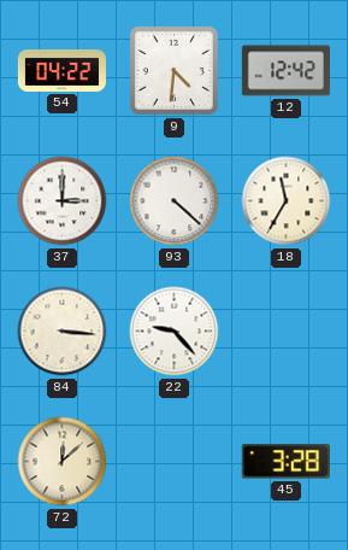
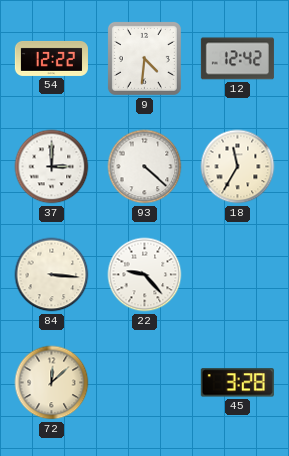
54: 04:22 -> 12:22 (51, 58)
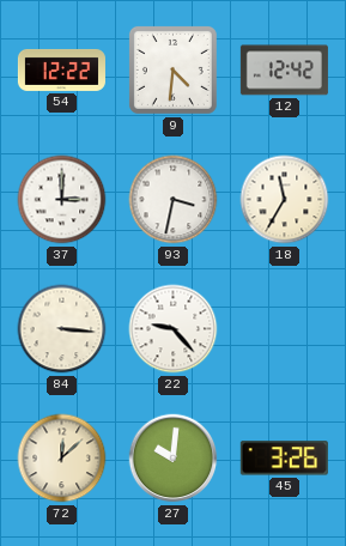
93: 4:22 -> 3:32 (174, 200)
27: none -> 10:01 (174, 459)
45: 3:28 -> 3:26 (284, 459)
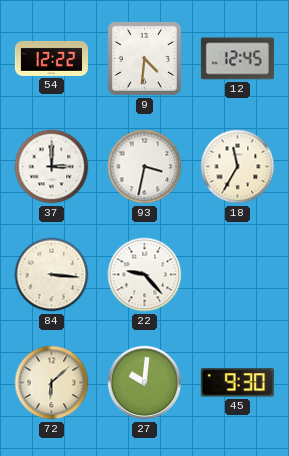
12: 12:42 -> 12:45 (237, 59)
72: 12:08 -> 6:08 (52, 383)
45: 3:26 -> 9:30 (237, 383)
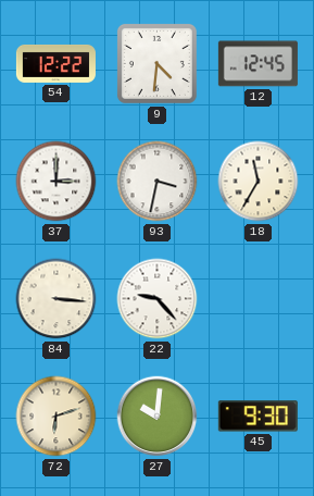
72: 6:08 -> 6:12 (56, 417)
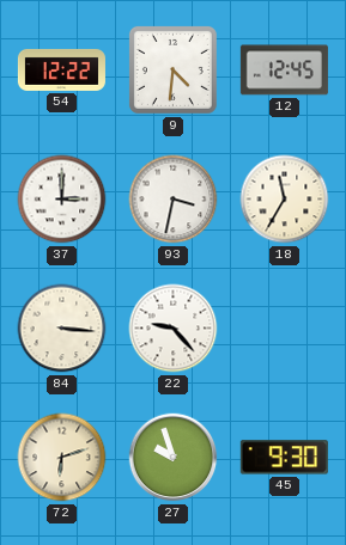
27: 10:01 -> 9:57 (174, 458)
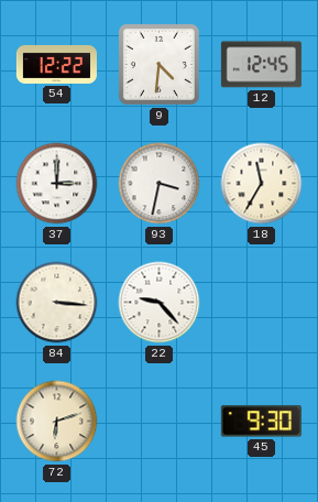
27: 9:57 -> none (174, 458)
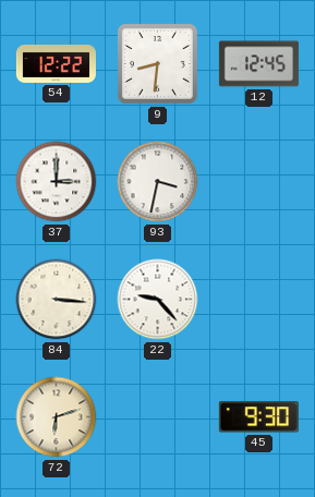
9: 4:31 -> 8:31 (157, 63)
18: 11:35 -> none (262, 184)
